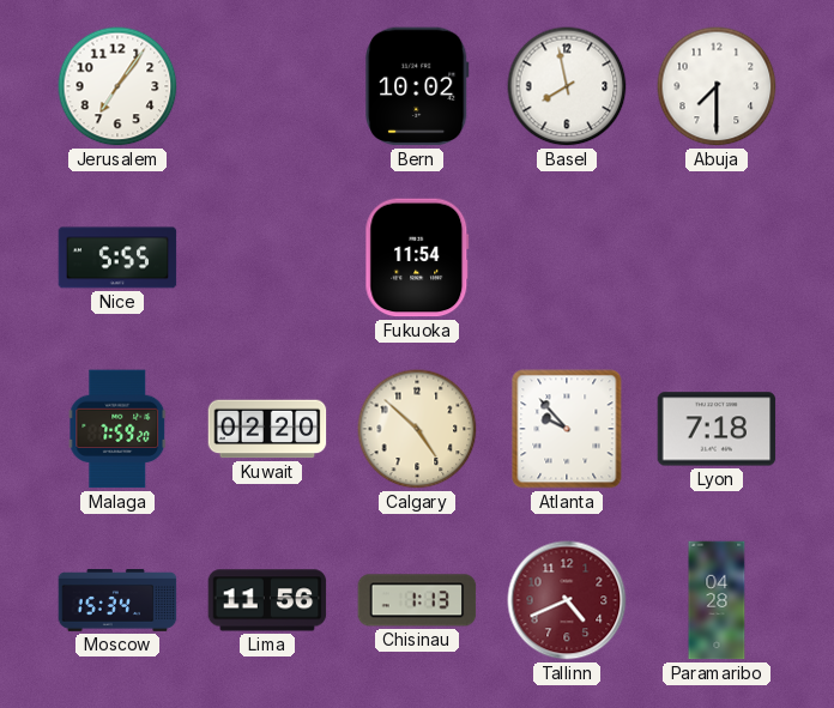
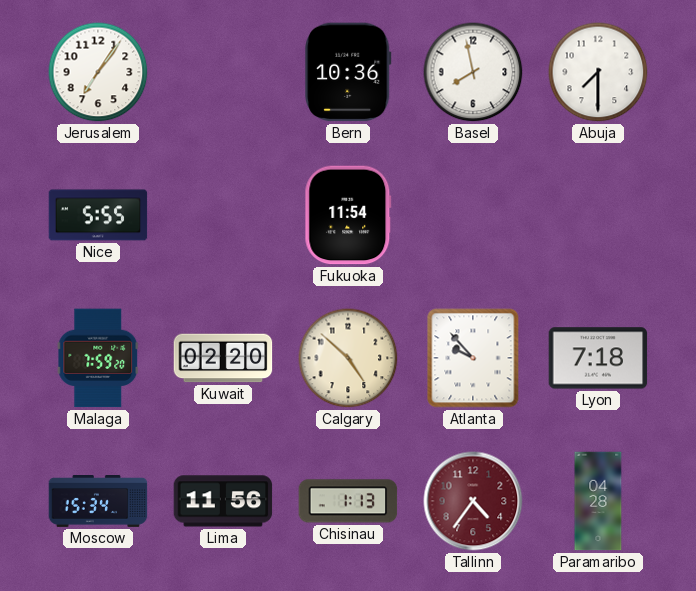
Bern: 10:02 -> 10:36 (348, 72)
Tallinn: 4:41 -> 4:36 (473, 501)
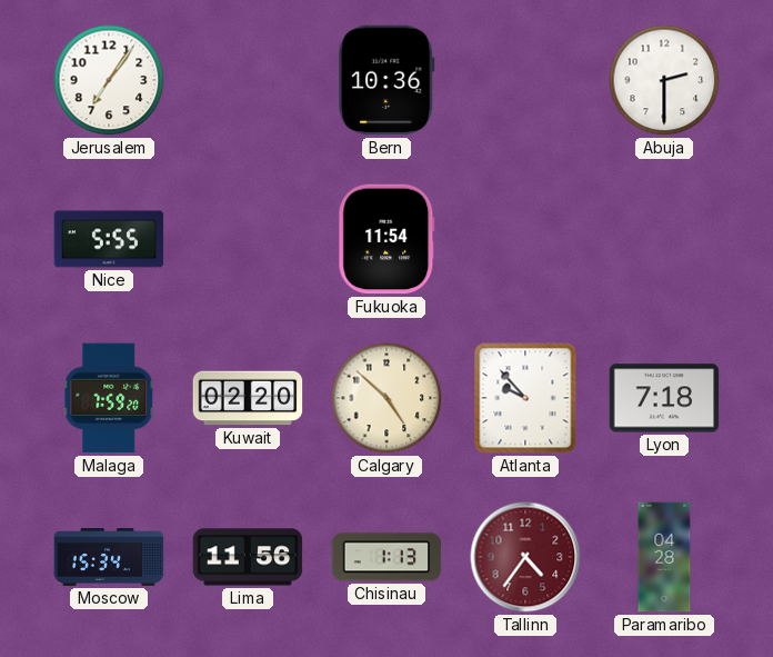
Basel: 7:58 -> none (473, 72)
Abuja: 7:30 -> 2:30 (664, 80)
